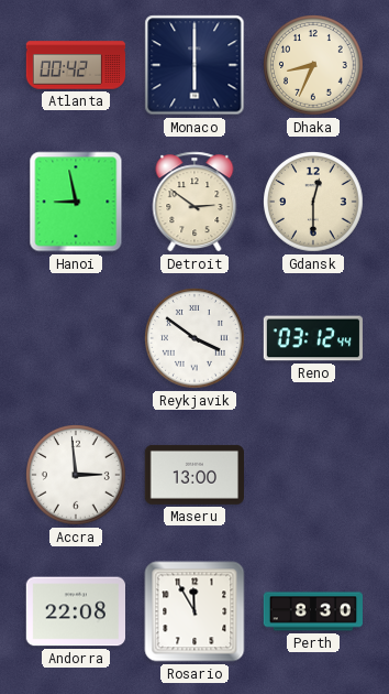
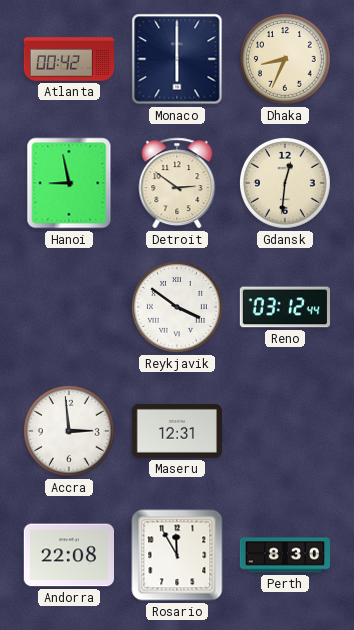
Gdansk: 12:30 -> 12:31 (286, 184)
Maseru: 13:00 -> 12:31 (176, 431)
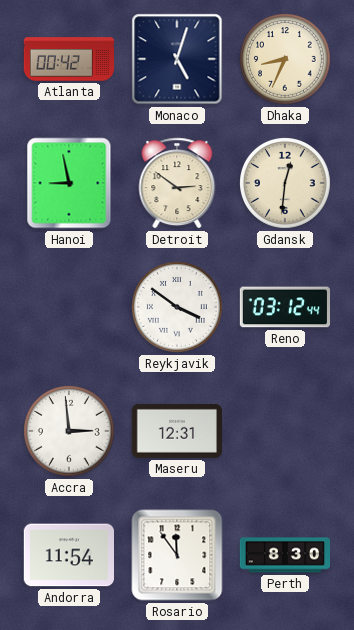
Monaco: 6:00 -> 5:03 (177, 59)
Andorra: 22:08 -> 11:54 (68, 555)
Rosario: 11:55 -> 11:54 (177, 555)
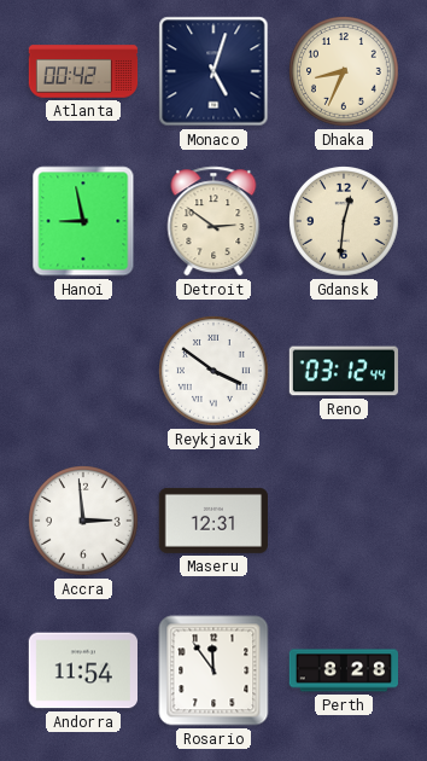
Perth: 8:30 -> 8:28 (343, 670)
